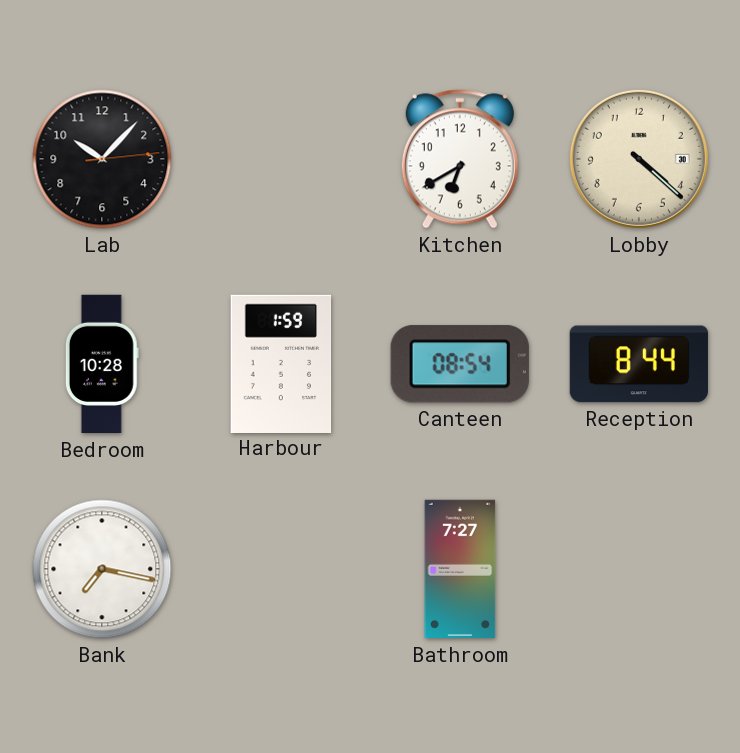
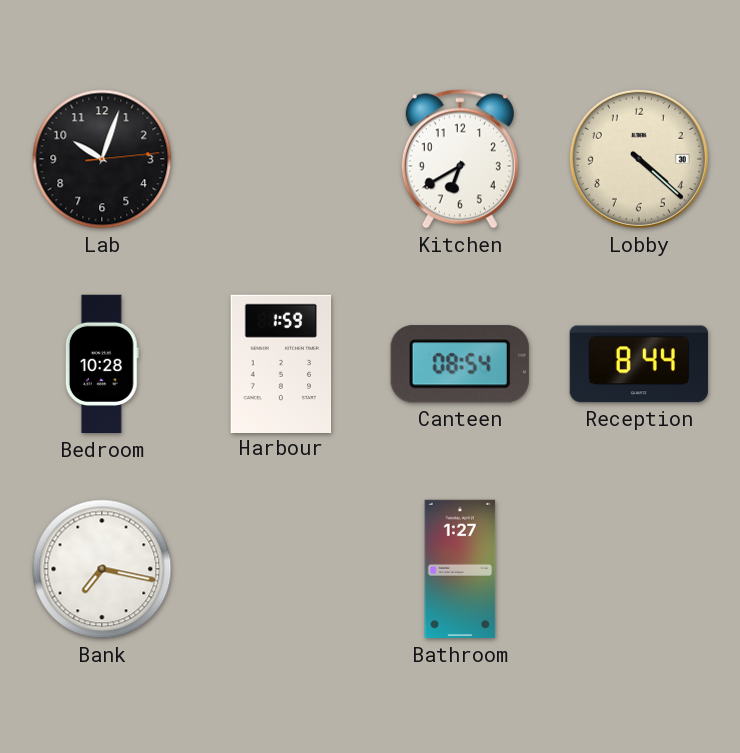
Lab: 10:07 -> 10:03 (102, 159)
Bathroom: 7:27 -> 1:27 (460, 569)
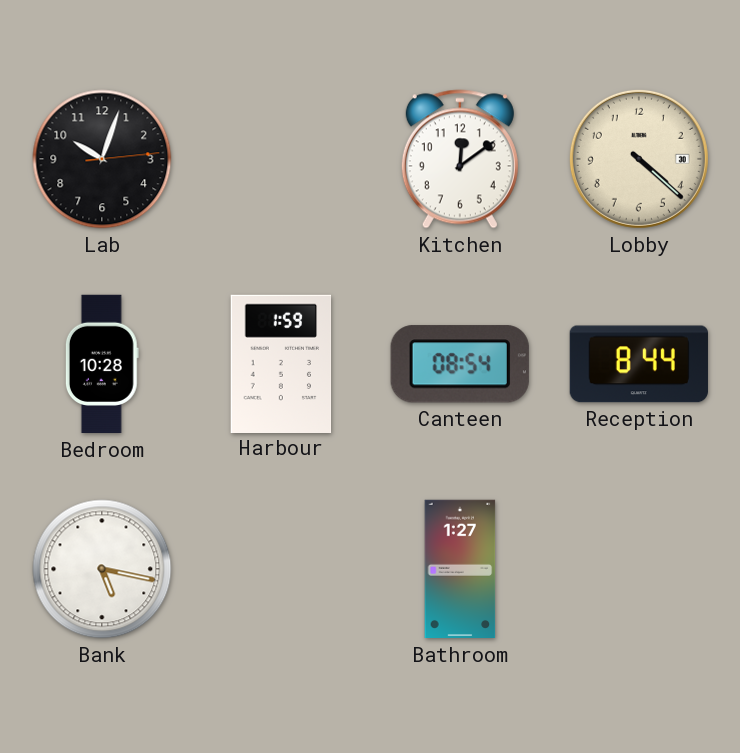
Kitchen: 6:40 -> 12:09 (460, 159)
Bank: 7:17 -> 5:17 (102, 569)
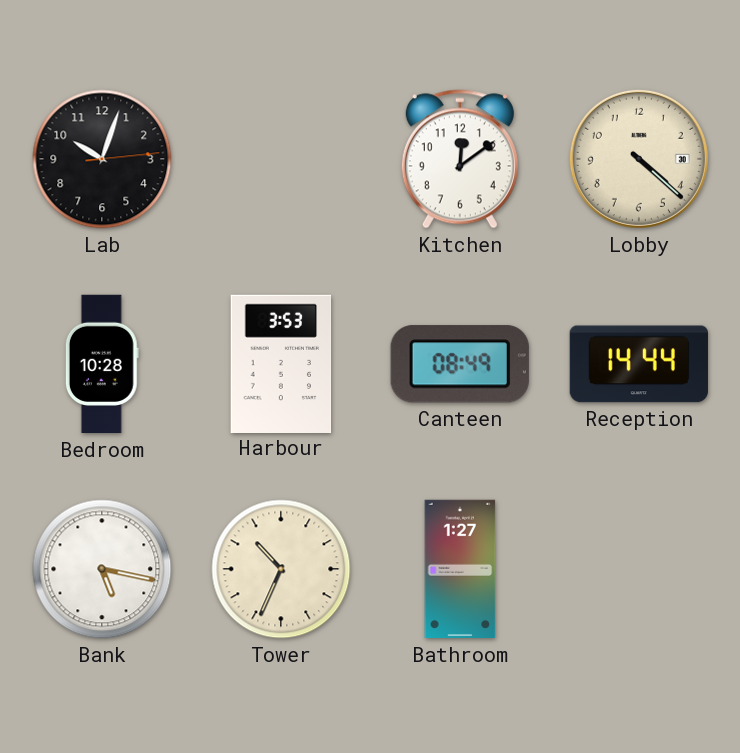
Harbour: 1:59 -> 3:53 (281, 363)
Canteen: 08:54 -> 08:49 (460, 364)
Reception: 8:44 -> 14:44 (639, 364)
Tower: none -> 10:34 (281, 569)
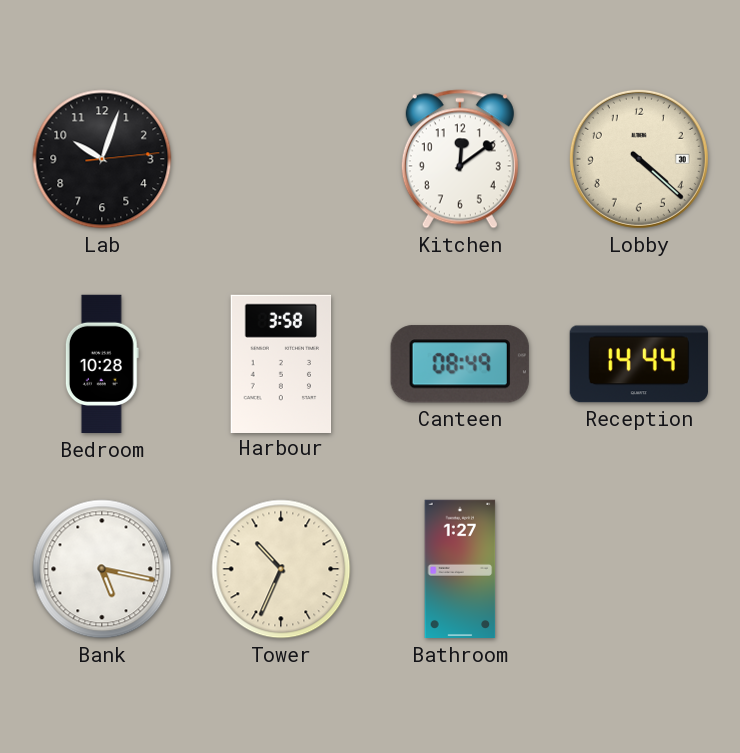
Harbour: 3:53 -> 3:58 (281, 363)
